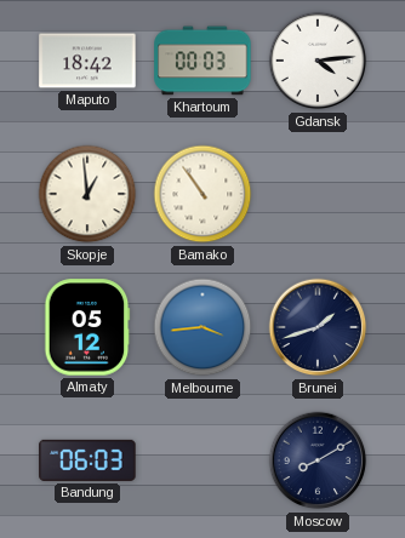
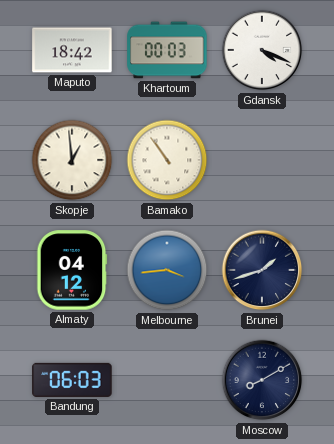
Gdansk: 4:14 -> 4:19 (262, 50)
Almaty: 05:12 -> 04:12 (72, 270)
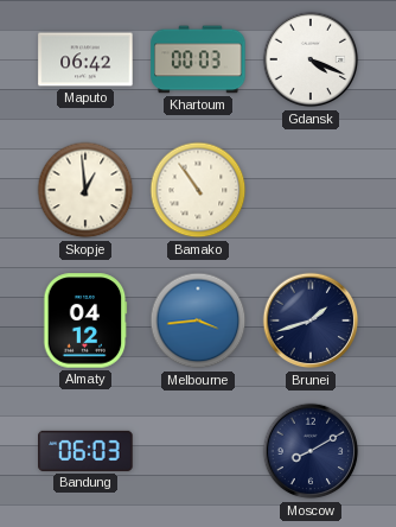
Maputo: 18:42 -> 06:42 (85, 59)
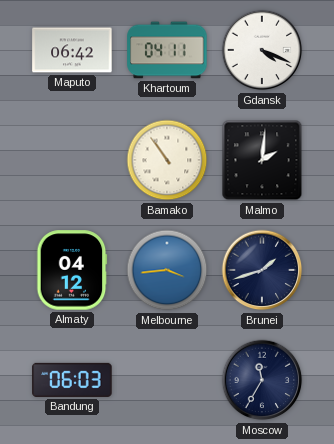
Khartoum: 00:03 -> 04:11 (167, 50)
Skopje: 12:59 -> none (85, 190)
Malmo: none -> 2:01 (262, 160)
Moscow: 8:10 -> 11:35 (262, 380)
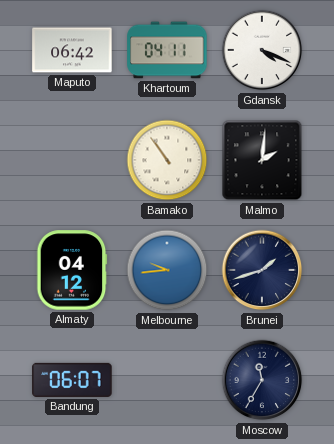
Melbourne: 3:44 -> 9:44 (167, 270)
Bandung: 06:03 -> 06:07 (72, 380)
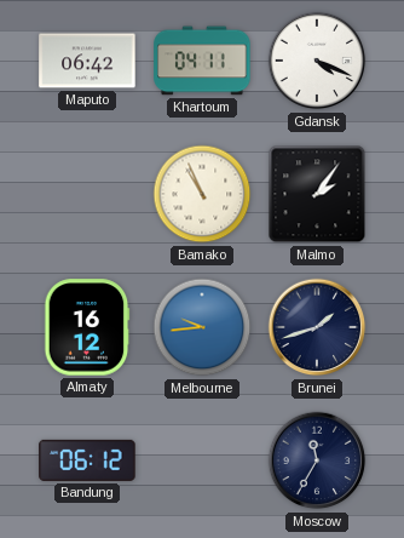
Bamako: 10:54 -> 10:56 (202, 194)
Malmo: 2:01 -> 2:06 (317, 194)
Almaty: 04:12 -> 16:12 (87, 327)
Bandung: 06:07 -> 06:12 (87, 460)
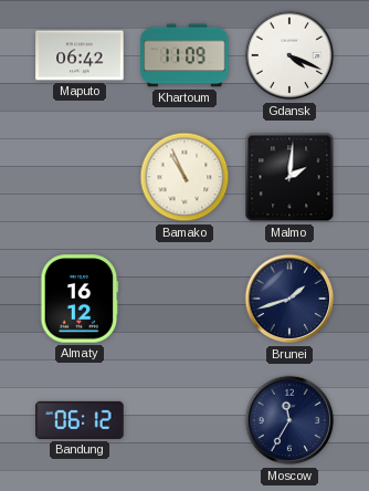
Khartoum: 04:11 -> 11:09 (184, 55)
Malmo: 2:06 -> 2:01 (289, 177)
Melbourne: 9:44 -> none (202, 327)
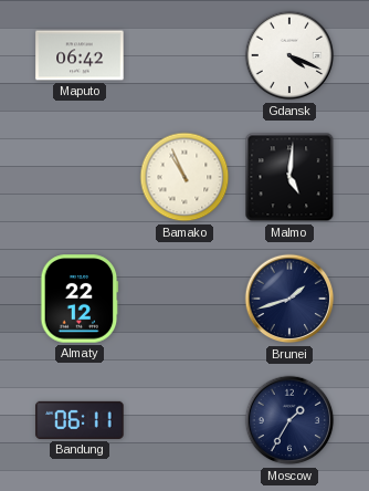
Khartoum: 11:09 -> none (184, 55)
Malmo: 2:01 -> 5:01 (289, 177)
Almaty: 16:12 -> 22:12 (80, 299)
Bandung: 06:12 -> 06:11 (80, 420)
Moscow: 11:35 -> 1:35 (289, 420)
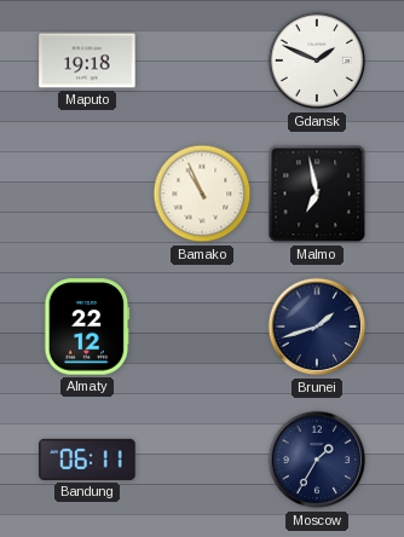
Maputo: 06:42 -> 19:18 (87, 60)
Gdansk: 4:19 -> 1:49 (317, 60)
Malmo: 5:01 -> 6:58 (317, 194)
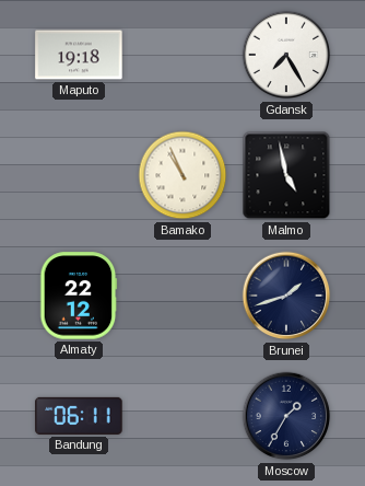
Gdansk: 1:49 -> 7:25 (286, 55)
Malmo: 6:58 -> 4:58 (286, 175)
